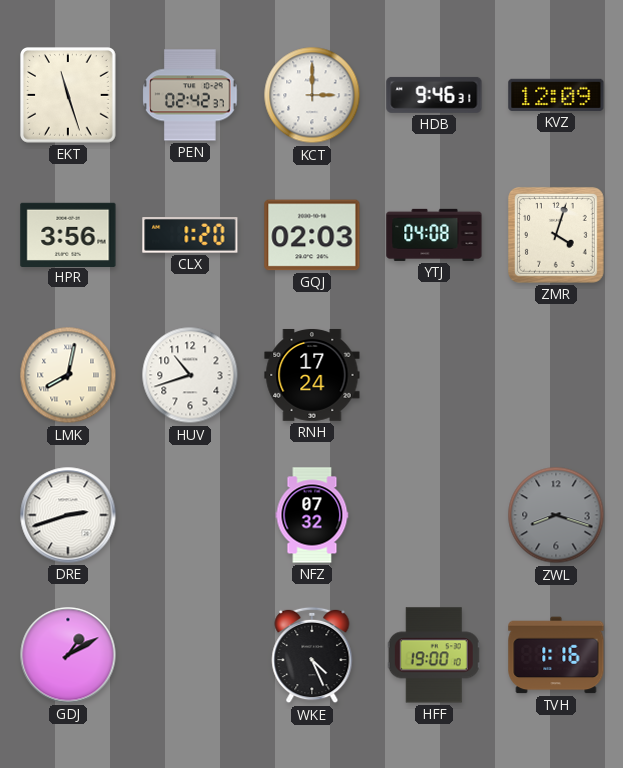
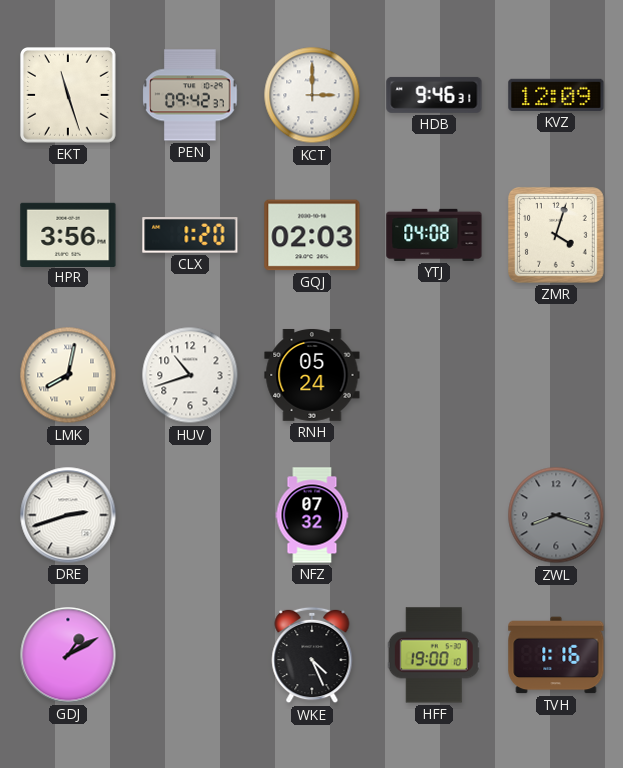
PEN: 02:42 -> 09:42 (190, 95)
RNH: 17:24 -> 05:24 (312, 375)
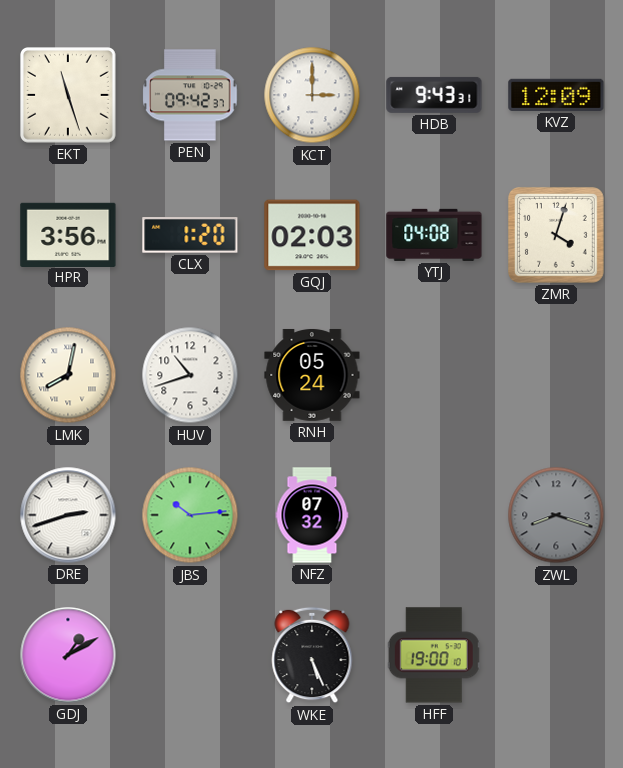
HDB: 9:46 -> 9:43 (434, 95)
JBS: none -> 10:14 (190, 515)
WKE: 4:26 -> 5:26 (312, 655)
TVH: 1:16 -> none (556, 655)
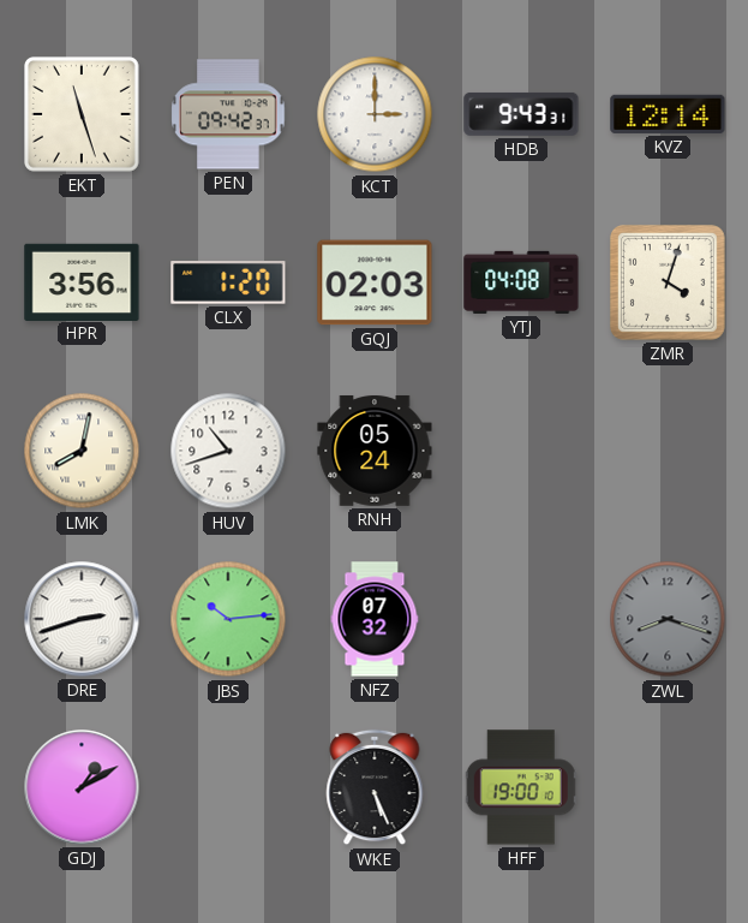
KVZ: 12:09 -> 12:14 (668, 114)
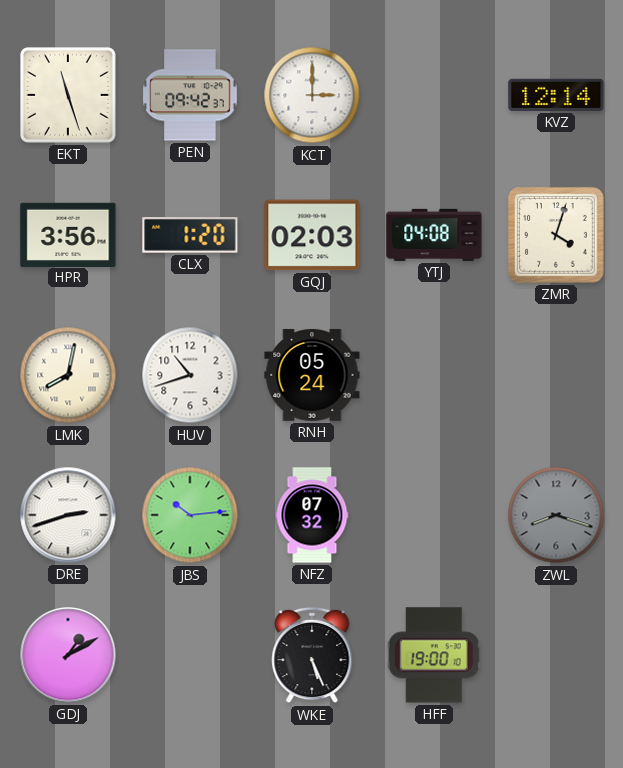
HDB: 9:43 -> none (521, 114)
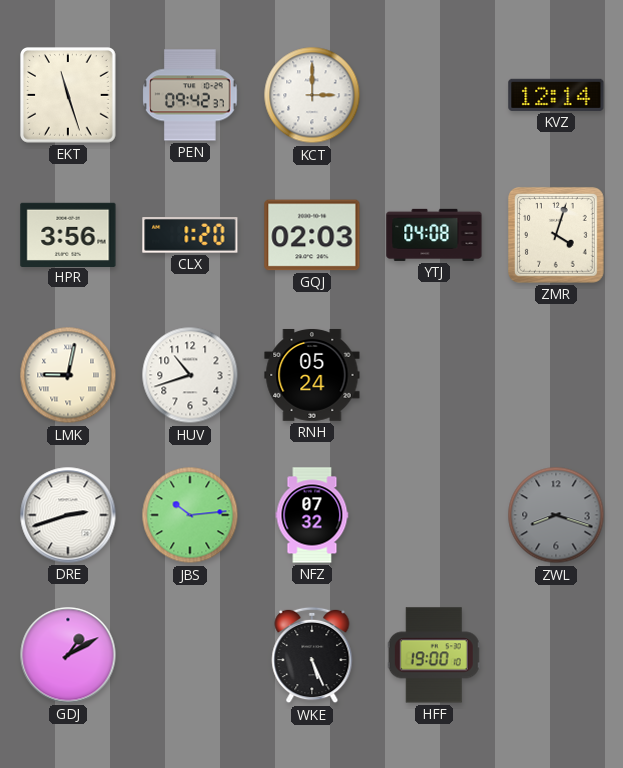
LMK: 8:02 -> 9:02 (68, 375)
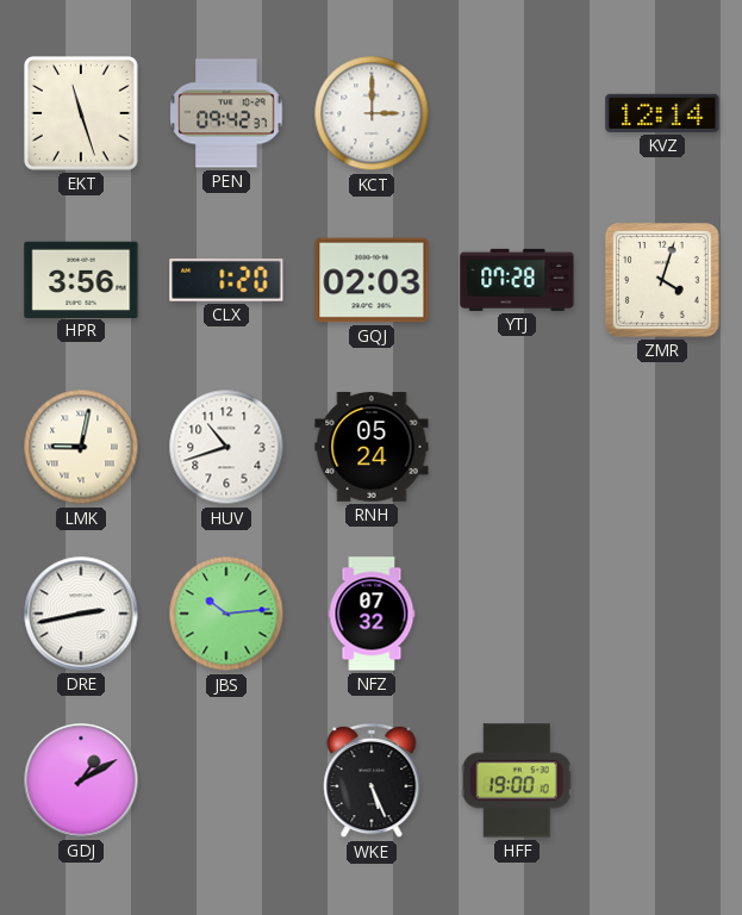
YTJ: 04:08 -> 07:28 (517, 280)
DRE: 2:42 -> 2:43 (81, 614)
ZWL: 8:18 -> none (556, 515)
